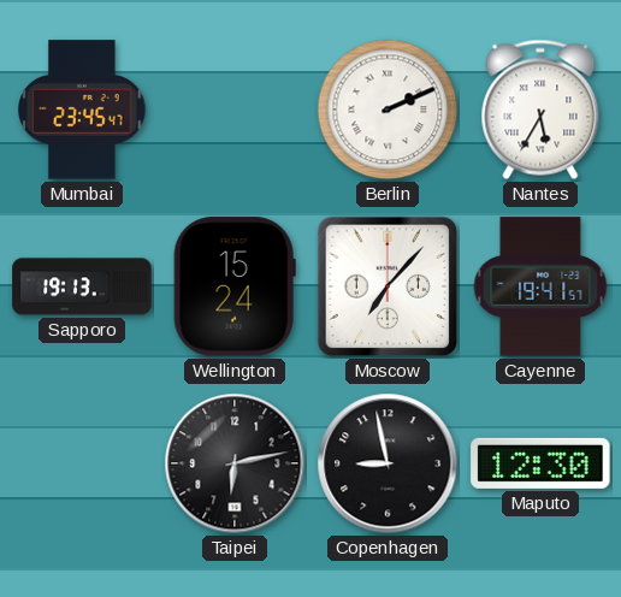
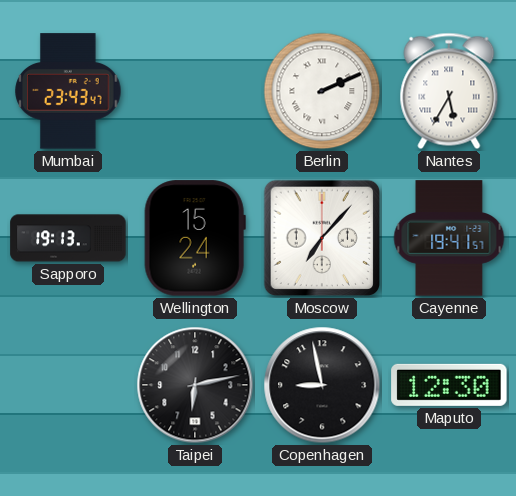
Mumbai: 23:45 -> 23:43 (68, 91)
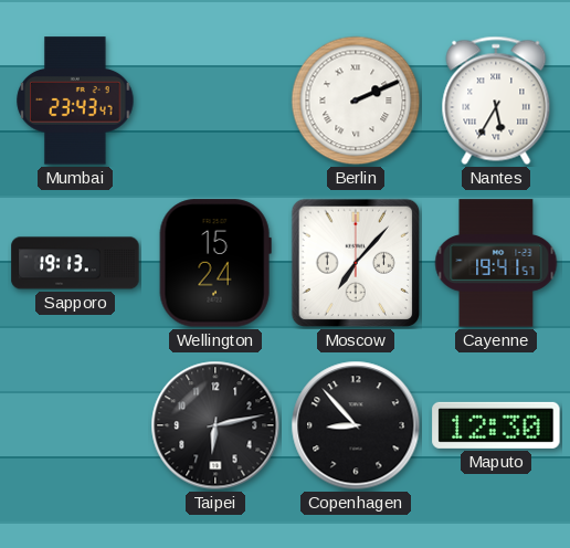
Copenhagen: 8:58 -> 8:53 (356, 425)
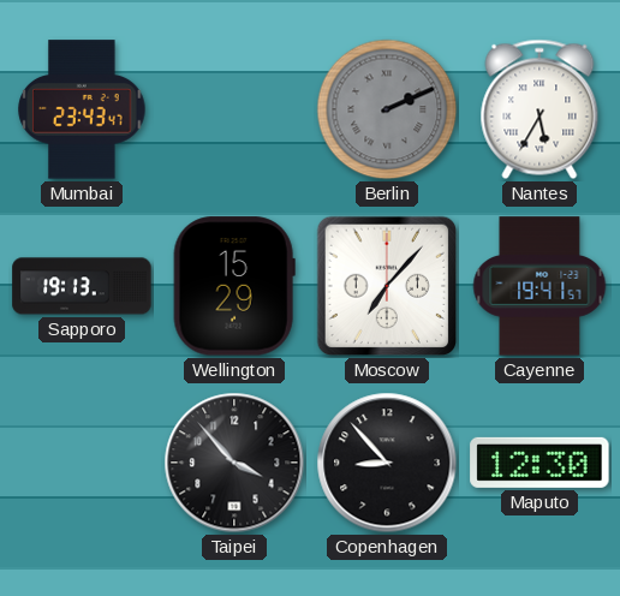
Berlin dial: white -> grey (387, 109)
Wellington: 15:24 -> 15:29 (234, 286)
Taipei: 6:13 -> 3:53 (234, 463)
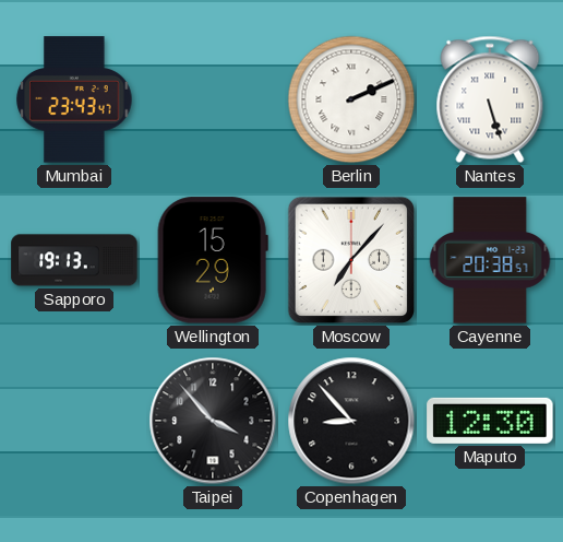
Berlin dial: grey -> white (351, 99)
Nantes: 5:35 -> 5:27 (490, 99)
Cayenne: 19:41 -> 20:38 (490, 260)
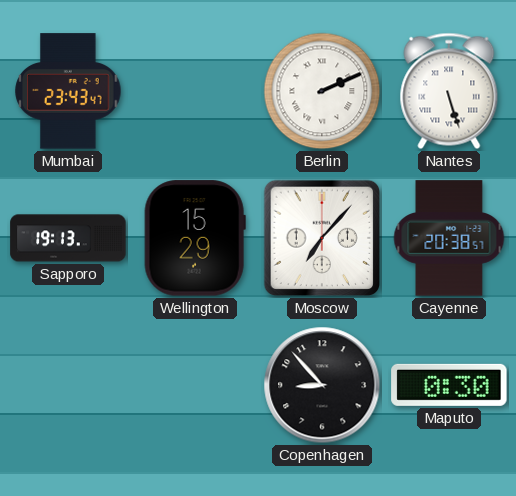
Taipei: 3:53 -> none (213, 421)
Maputo: 12:30 -> 0:30 (449, 385)
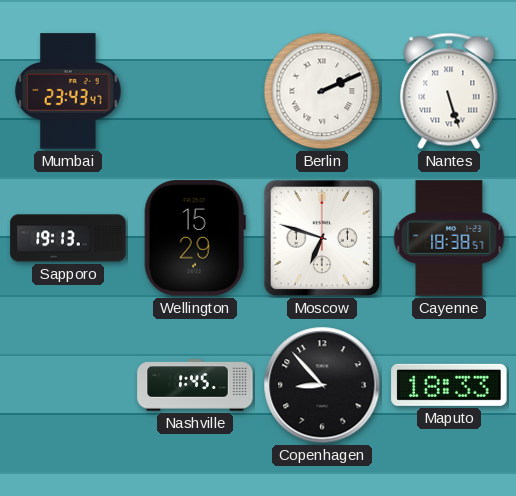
Moscow: 7:07 -> 6:48 (322, 238)
Cayenne: 20:38 -> 18:38 (449, 238)
Nashville: none -> 1:45 (195, 385)
Maputo: 0:30 -> 18:33 (449, 385)
